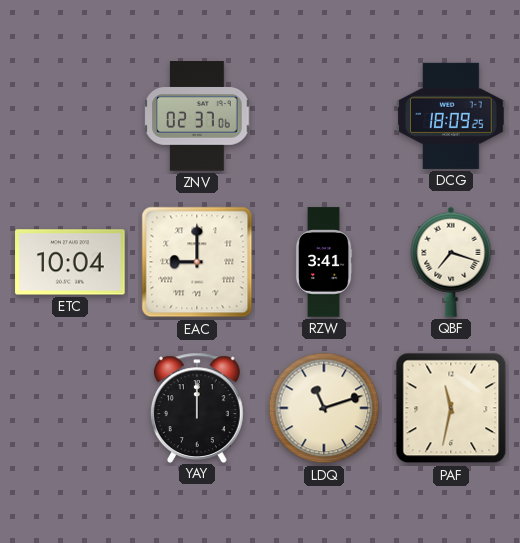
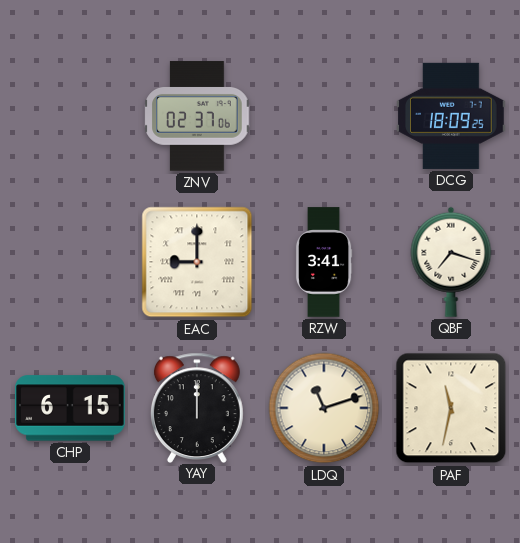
ETC: 10:04 -> none (70, 262)
CHP: none -> 6:15 (70, 408)
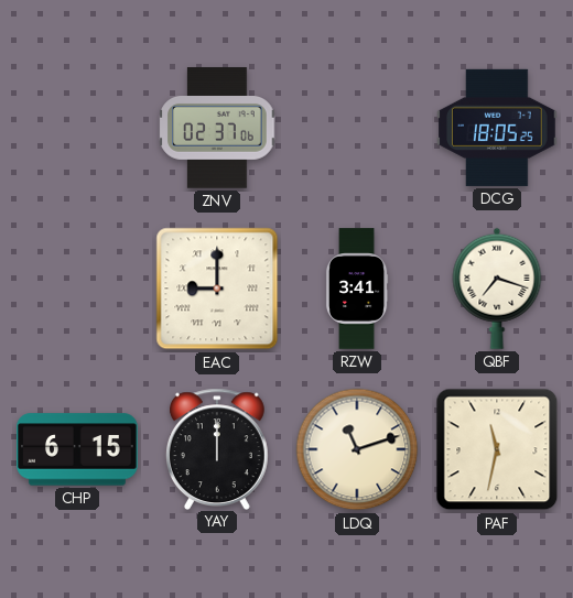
DCG: 18:09 -> 18:05 (497, 128)
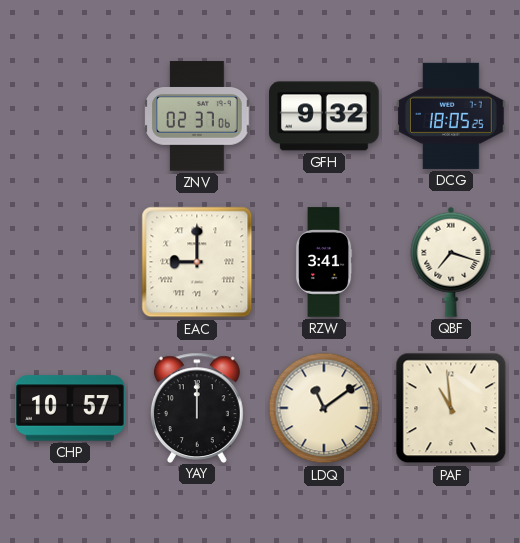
GFH: none -> 9:32 (324, 116)
CHP: 6:15 -> 10:57 (70, 408)
LDQ: 11:12 -> 11:09 (324, 408)
PAF: 11:32 -> 10:59 (451, 408)
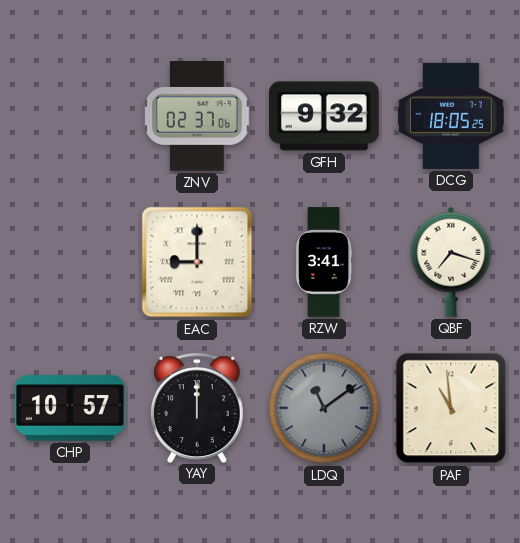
LDQ dial: cream -> grey (324, 408)
